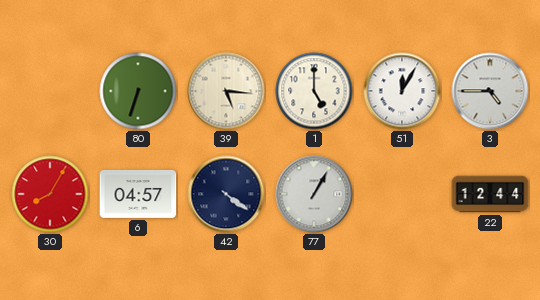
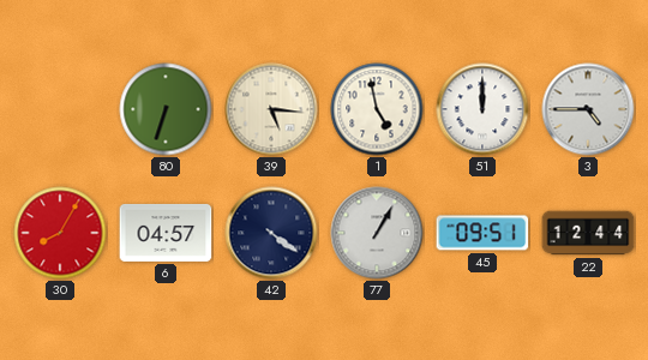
1: 5:00 -> 4:58 (377, 109)
51: 12:05 -> 12:00 (482, 109)
45: none -> 09:51 (482, 233)
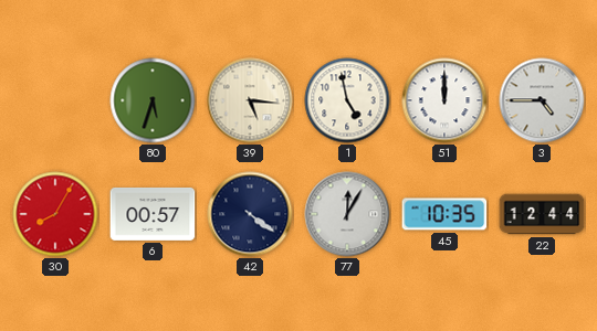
80: 6:33 -> 5:33 (153, 100)
6: 04:57 -> 00:57 (153, 214)
77: 1:05 -> 12:05 (347, 214)
45: 09:51 -> 10:35 (444, 214)
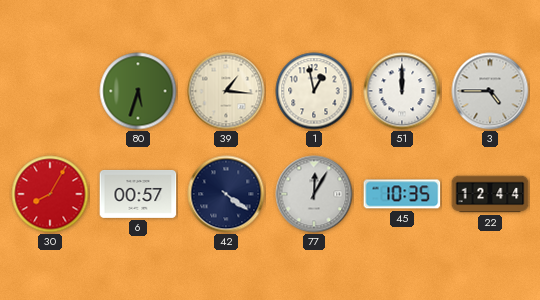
39: 5:16 -> 1:16 (226, 91)
1: 4:58 -> 12:58 (314, 91)
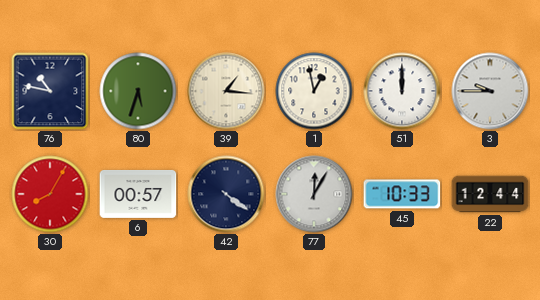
76: none -> 10:47 (50, 91)
3: 4:45 -> 9:45 (490, 91)
45: 10:35 -> 10:33 (402, 194)
